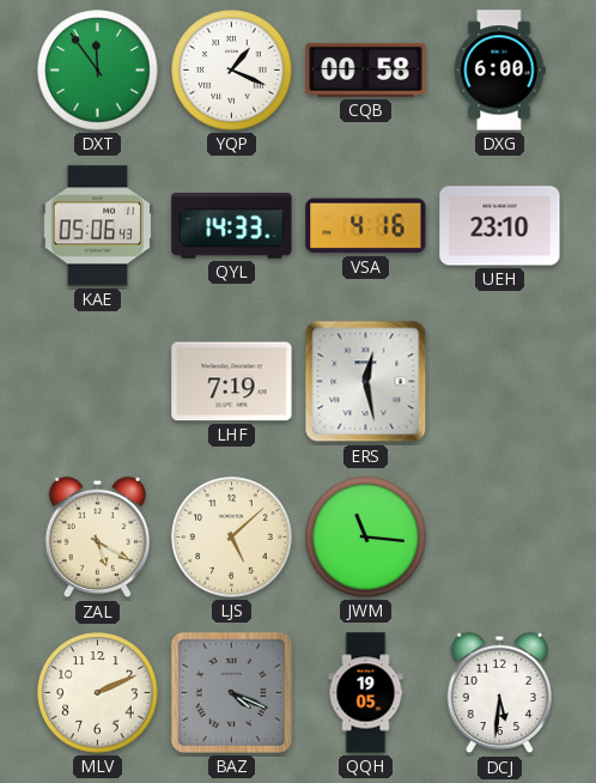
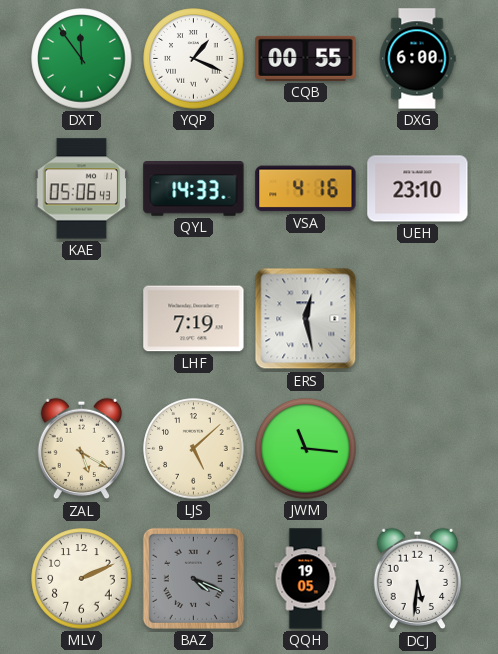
CQB: 00:58 -> 00:55 (306, 58)
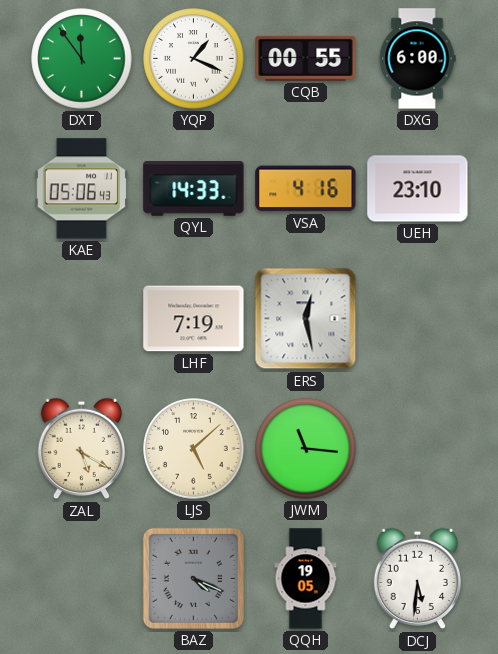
MLV: 2:11 -> none (82, 579)
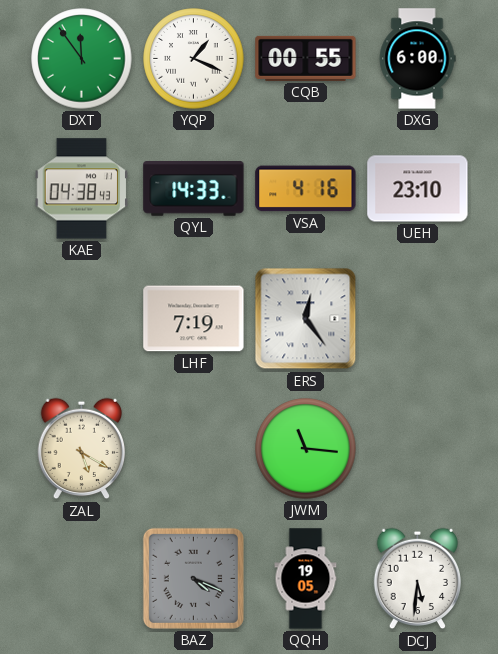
KAE: 05:06 -> 04:38 (82, 189)
ERS: 12:28 -> 12:24 (306, 319)
LJS: 5:08 -> none (194, 449)
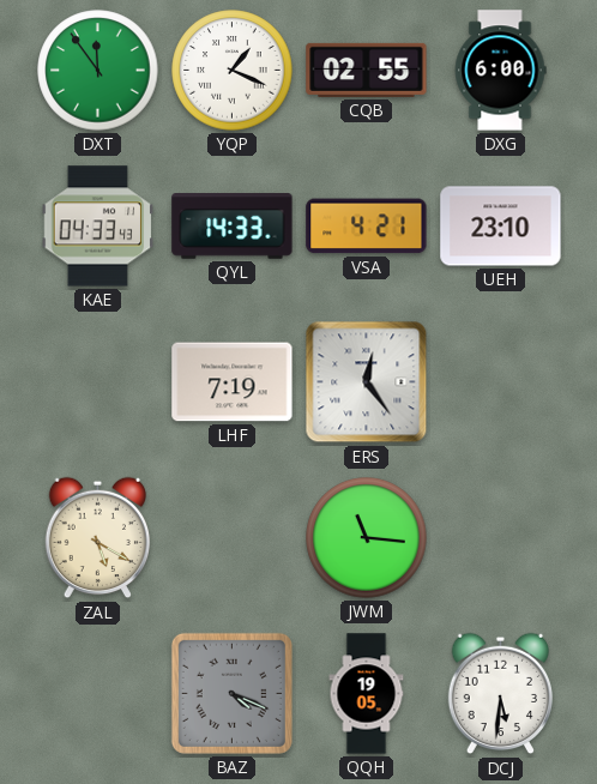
CQB: 00:55 -> 02:55 (367, 70)
KAE: 04:38 -> 04:33 (98, 227)
VSA: 4:16 -> 4:21 (367, 227)
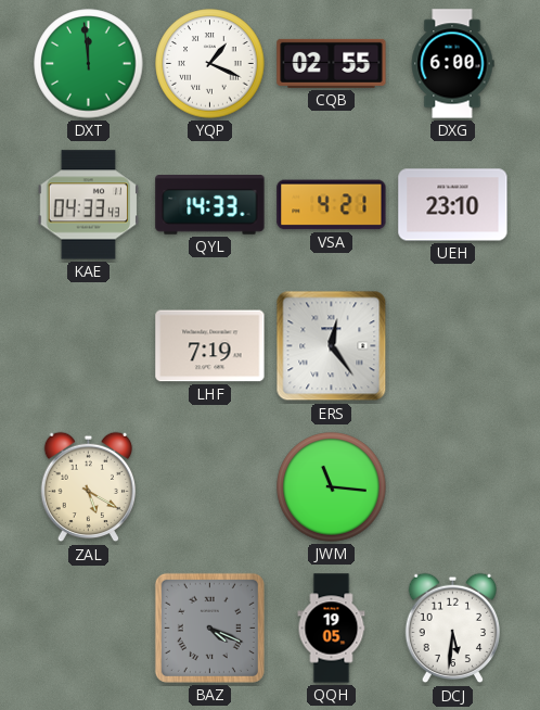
DXT: 11:54 -> 11:59 (89, 64)
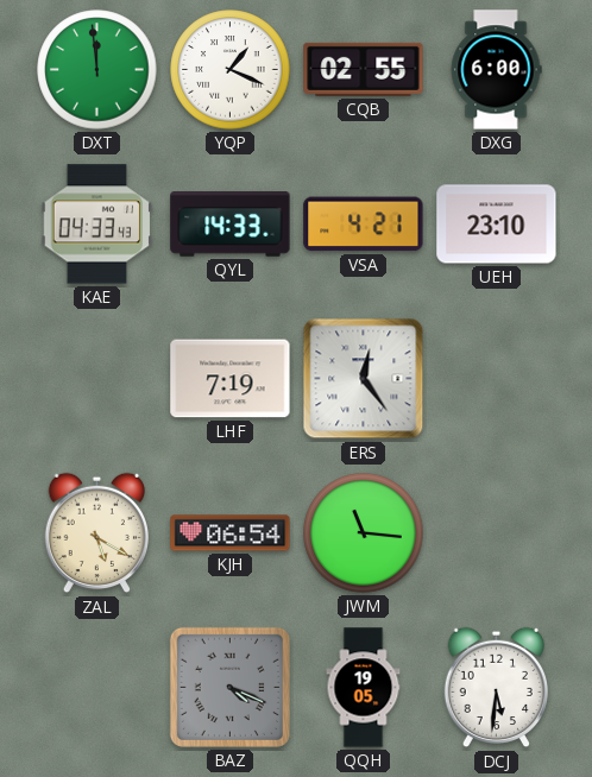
KJH: none -> 06:54 (231, 533)
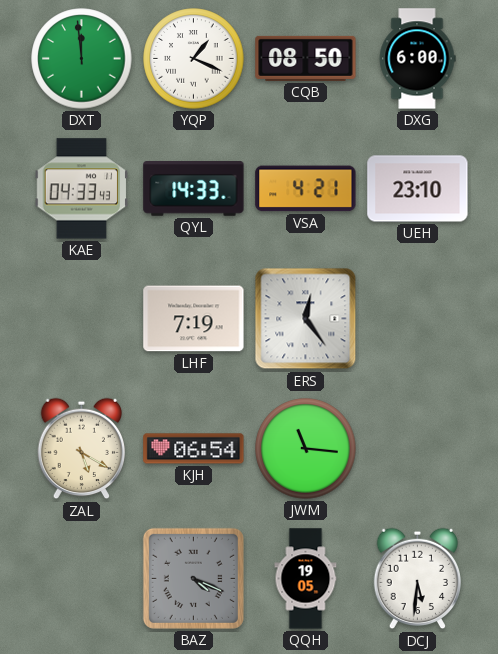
CQB: 02:55 -> 08:50 (306, 58)
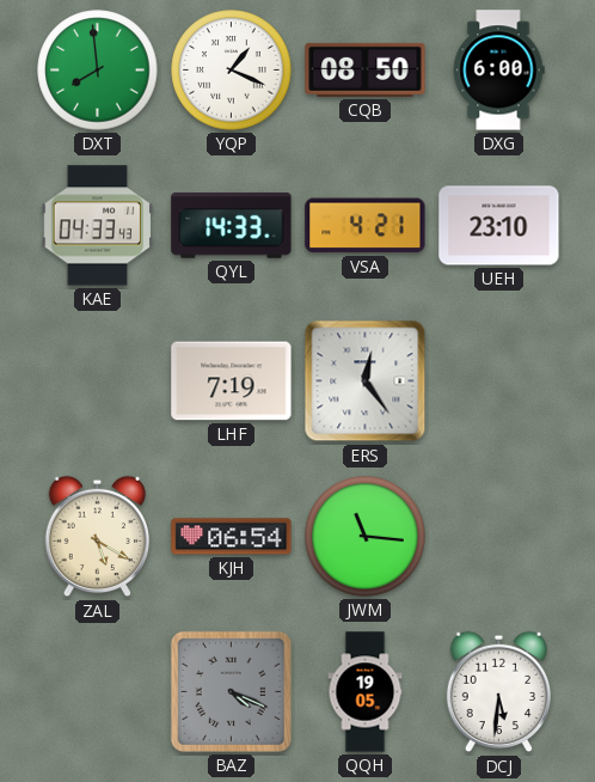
DXT: 11:59 -> 7:59 (98, 71)
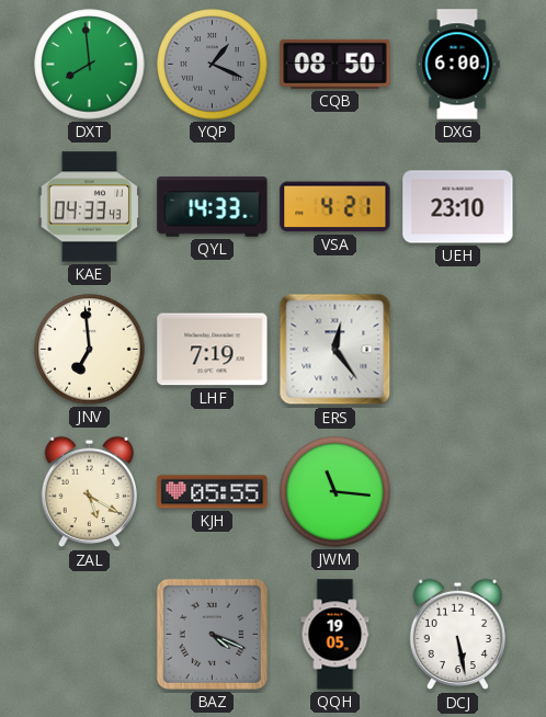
YQP dial: white -> grey (213, 65)
JNV: none -> 6:59 (90, 350)
KJH: 06:54 -> 05:55 (213, 492)
DCJ: 5:31 -> 5:28 (457, 635)
